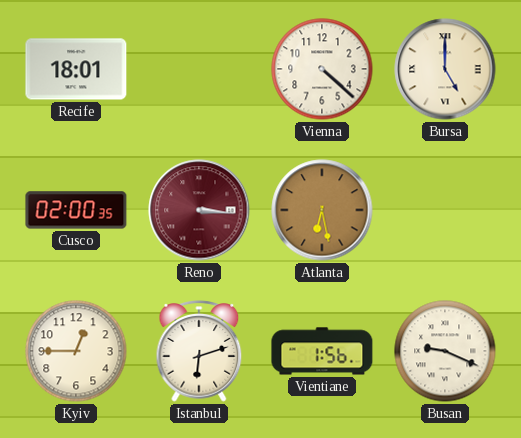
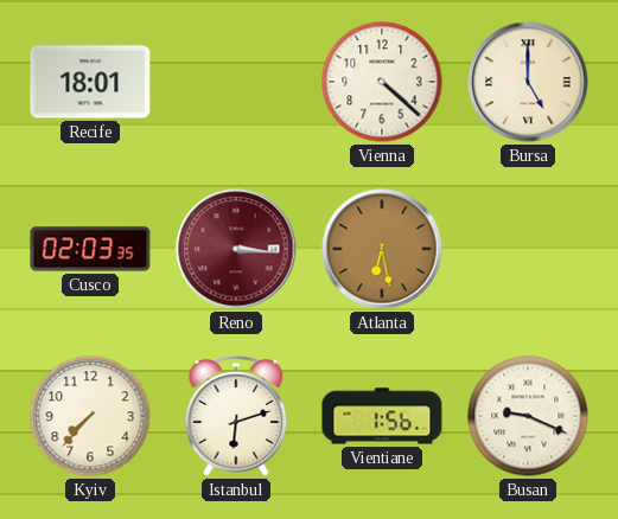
Cusco: 02:00 -> 02:03 (90, 249)
Kyiv: 12:45 -> 7:37 (90, 416)
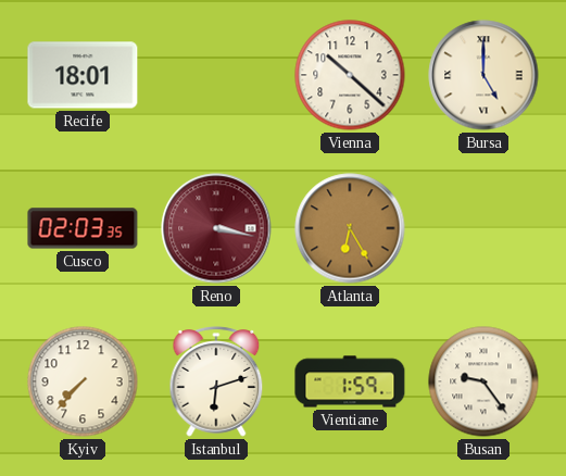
Vienna: 4:22 -> 10:22 (350, 75)
Reno: 3:16 -> 3:17 (216, 228)
Atlanta: 6:28 -> 6:25 (350, 228)
Vientiane: 1:56 -> 1:59 (350, 381)
Busan: 9:19 -> 9:24 (483, 381)
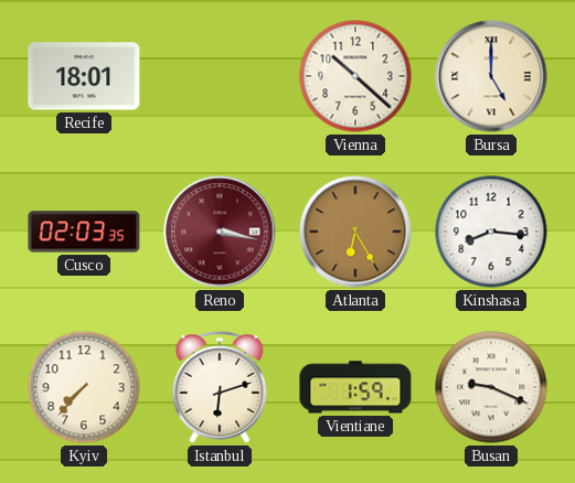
Kinshasa: none -> 8:16 (491, 232)
Busan: 9:24 -> 9:19 (491, 387)
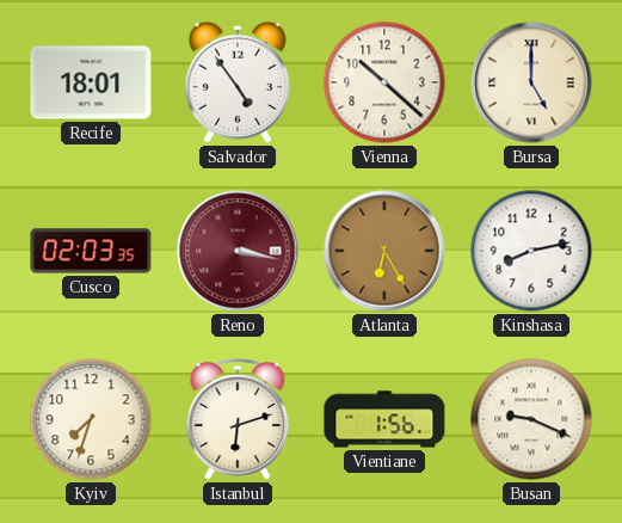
Salvador: none -> 4:54 (238, 82)
Kinshasa: 8:16 -> 8:13 (531, 251)
Kyiv: 7:37 -> 7:33 (91, 419)
Vientiane: 1:59 -> 1:56 (384, 419)
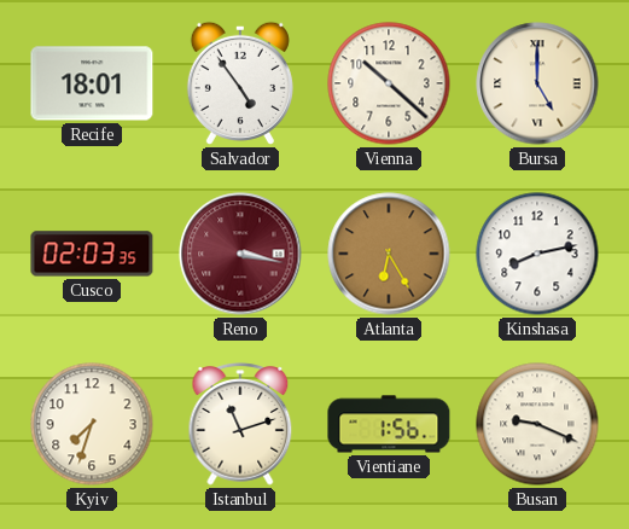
Istanbul: 6:12 -> 11:12 (240, 424)
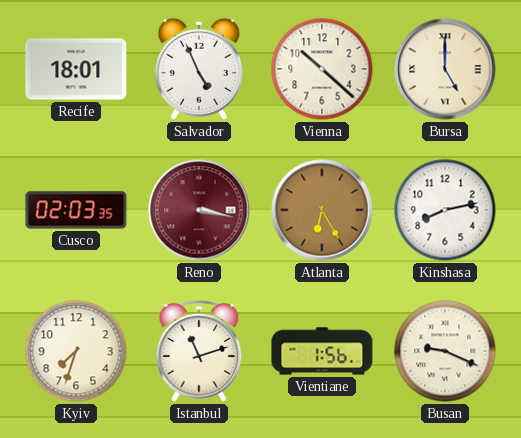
Salvador: 4:54 -> 4:56 (199, 69)
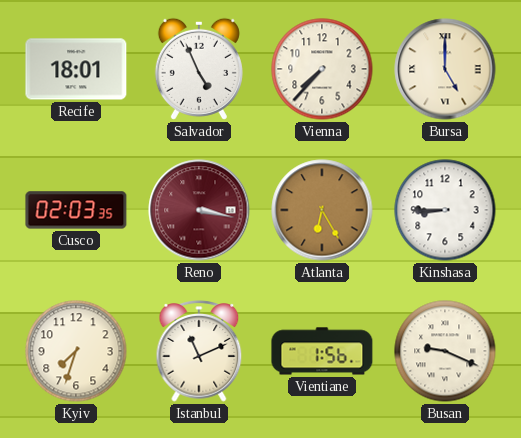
Vienna: 10:22 -> 7:37 (322, 69)
Kinshasa: 8:13 -> 8:45 (445, 210)
Istanbul: 11:12 -> 11:11 (199, 351)
